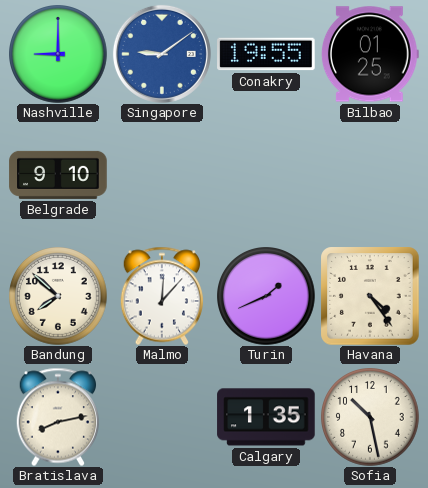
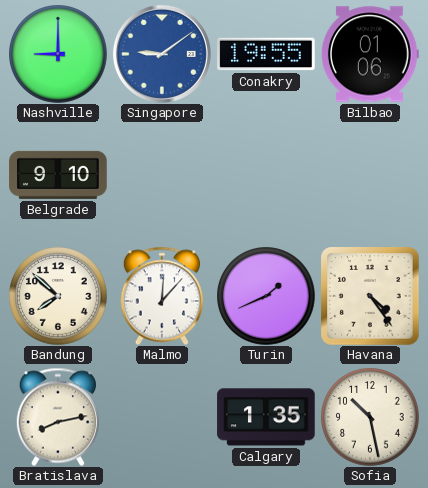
Bilbao: 01:25 -> 01:06 (370, 54)
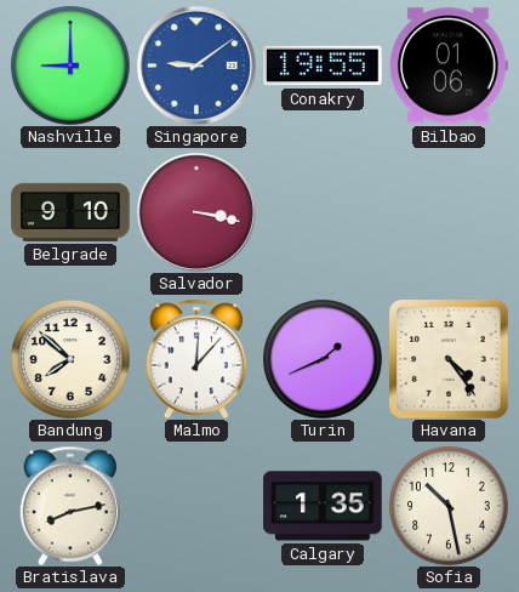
Salvador: none -> 3:17 (196, 212)
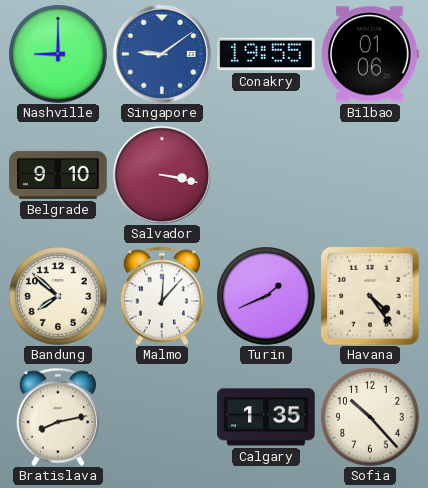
Sofia: 10:28 -> 10:23 (370, 417)
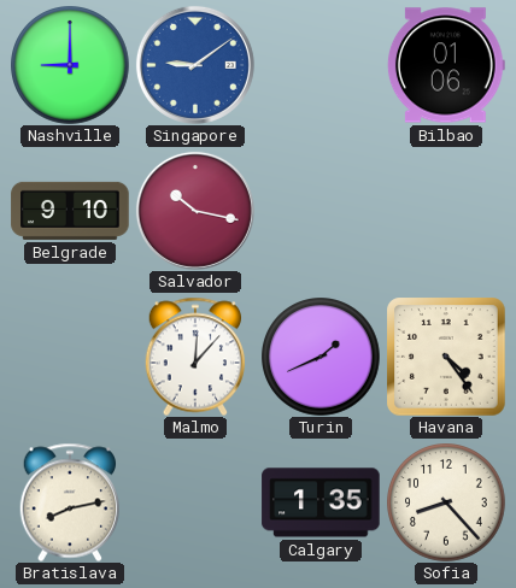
Conakry: 19:55 -> none (266, 54)
Salvador: 3:17 -> 10:17 (195, 211)
Bandung: 7:52 -> none (58, 296)
Sofia: 10:23 -> 8:23 (446, 502)
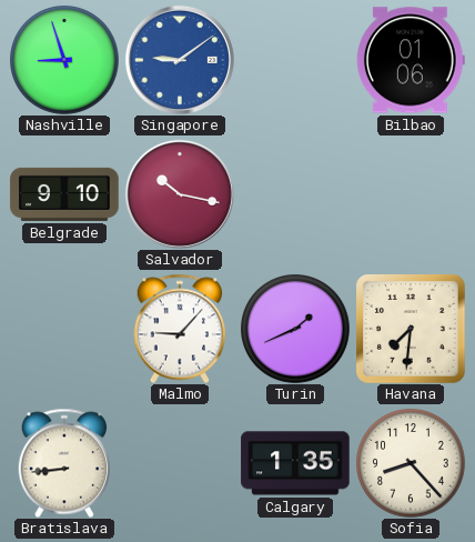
Nashville: 9:00 -> 8:57 (64, 60)
Malmo: 12:07 -> 9:07 (179, 329)
Havana: 4:24 -> 7:31 (411, 329)
Bratislava: 8:13 -> 8:44 (63, 463)
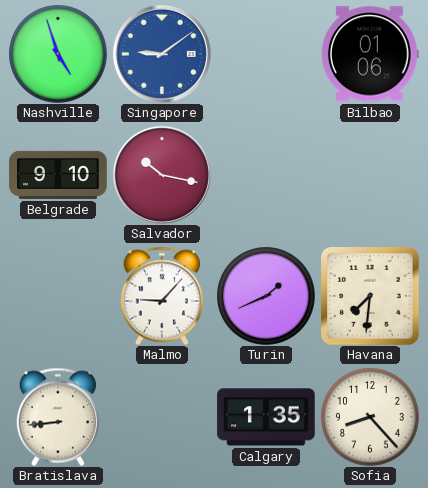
Nashville: 8:57 -> 4:57 (58, 54)
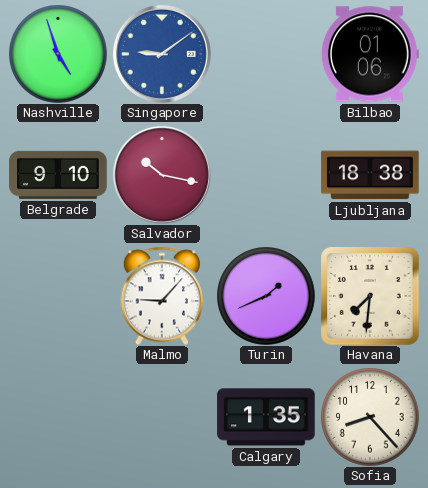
Ljubljana: none -> 18:38 (370, 175)
Bratislava: 8:44 -> none (57, 417)
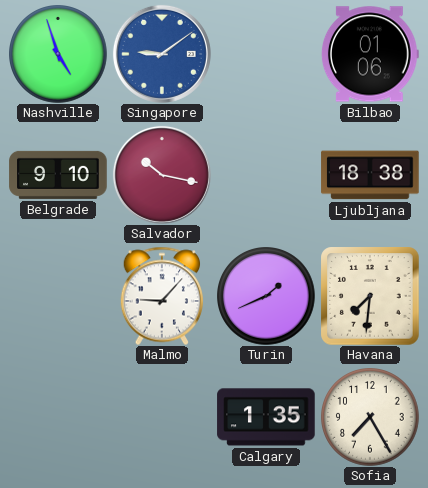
Sofia: 8:23 -> 7:25 (370, 417)
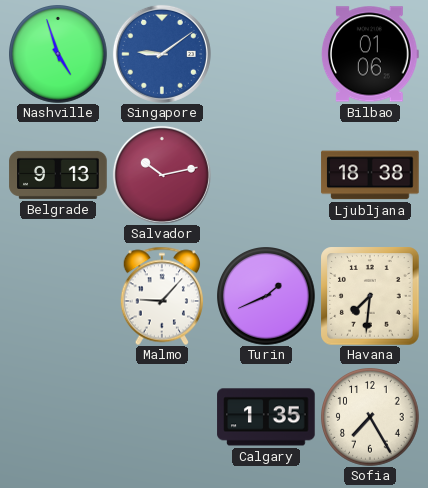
Belgrade: 9:10 -> 9:13 (58, 175)
Salvador: 10:17 -> 10:13 (162, 175)
